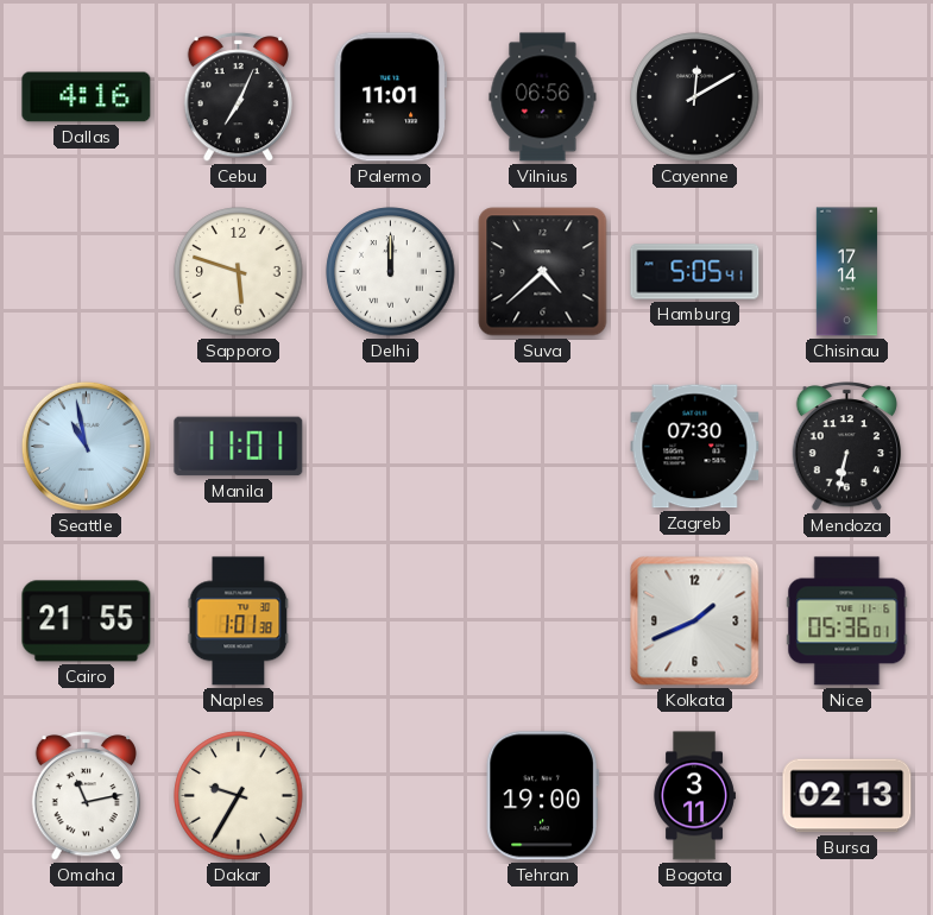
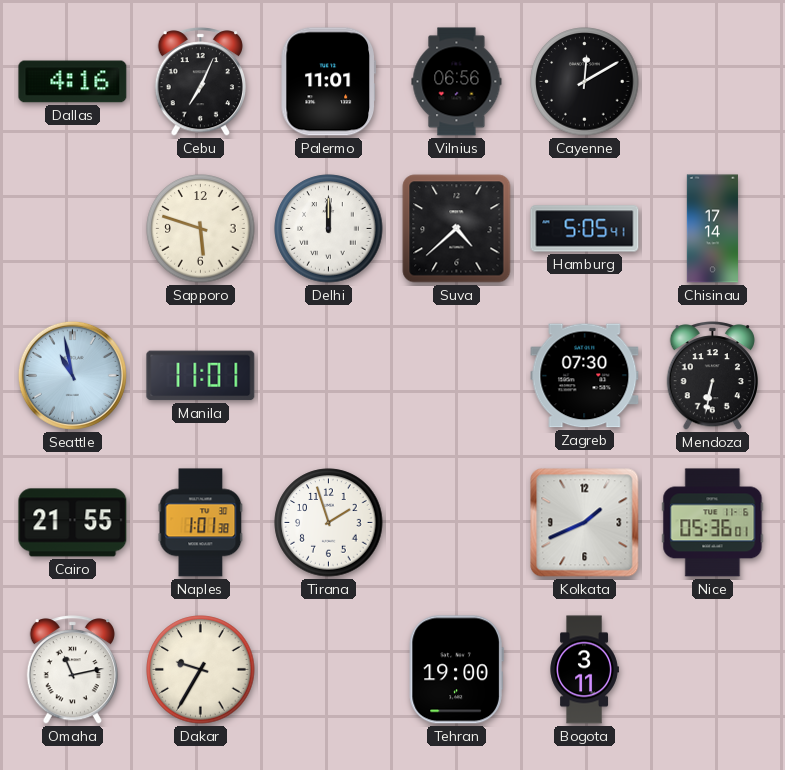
Tirana: none -> 1:57 (329, 523)
Bursa: 02:13 -> none (847, 796)
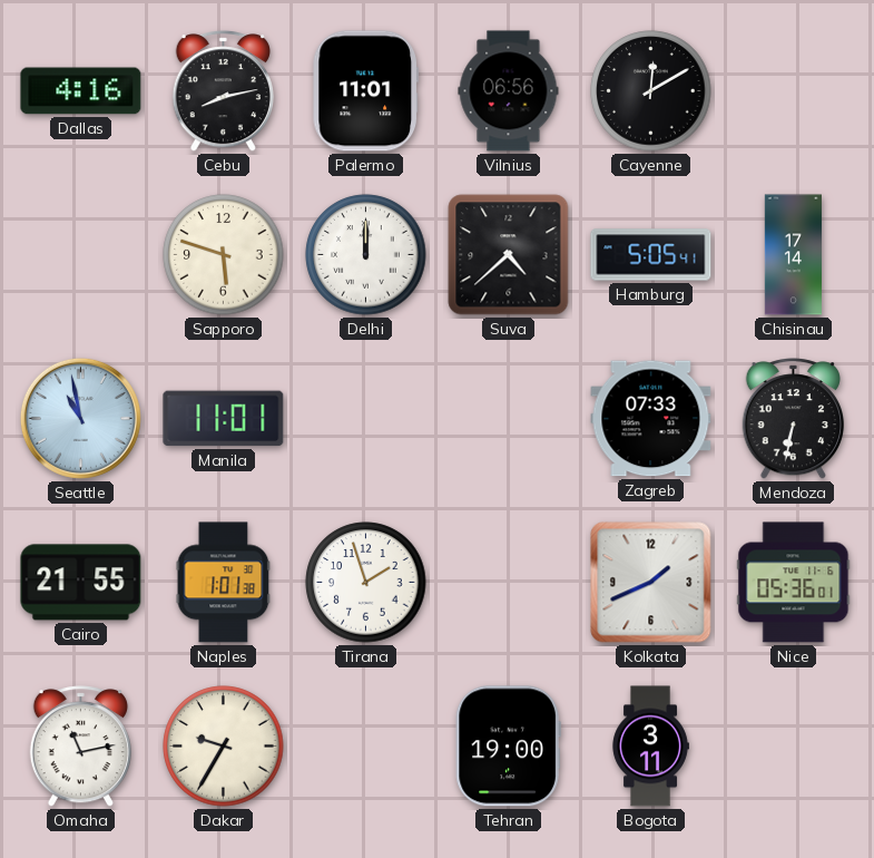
Cebu: 7:04 -> 8:13 (223, 91)
Zagreb: 07:30 -> 07:33 (651, 419)
